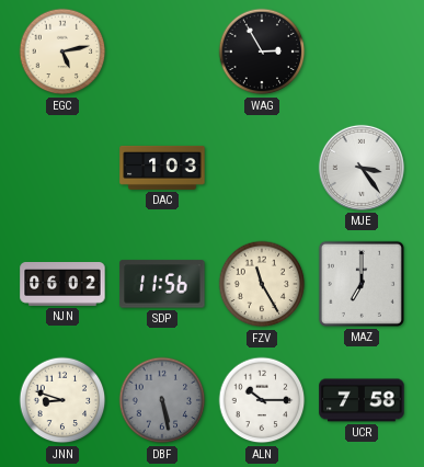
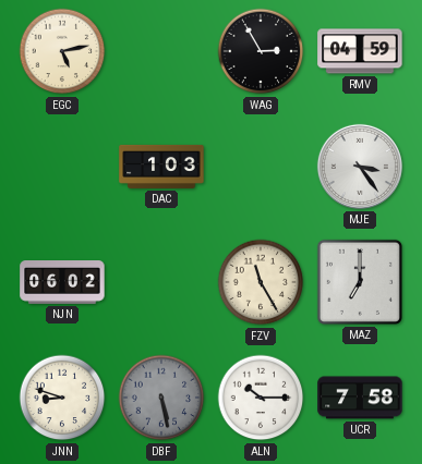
RMV: none -> 04:59 (360, 51)
SDP: 11:56 -> none (162, 284)
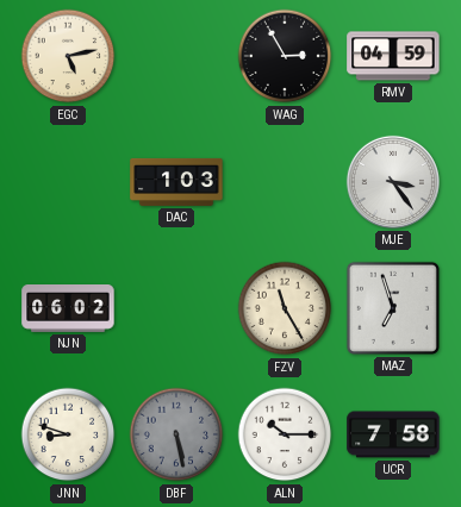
MAZ: 7:00 -> 6:57 (393, 308)
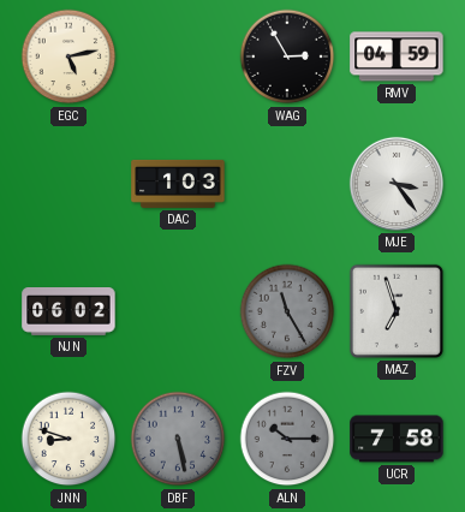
FZV dial: cream -> grey (287, 311)
ALN dial: white -> grey (287, 439)
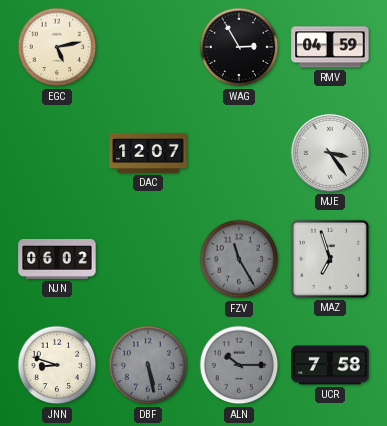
DAC: 1:03 -> 12:07 (148, 153)
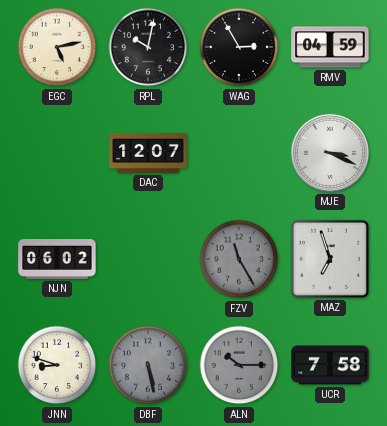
RPL: none -> 10:02 (148, 47)
MJE: 3:24 -> 3:19 (330, 153)
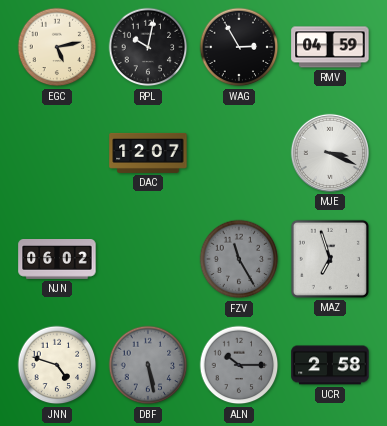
JNN: 8:48 -> 4:48 (57, 365)
UCR: 7:58 -> 2:58 (330, 365)
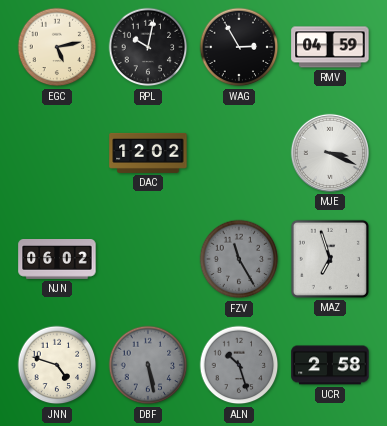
DAC: 12:07 -> 12:02 (148, 153)
ALN: 10:15 -> 10:27 (239, 365)
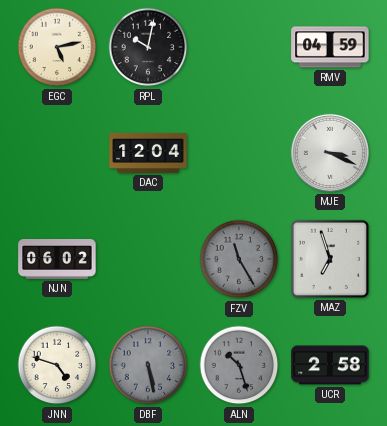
WAG: 2:55 -> none (239, 47)
DAC: 12:02 -> 12:04 (148, 153)
